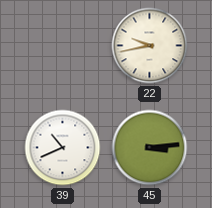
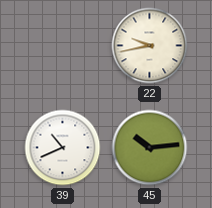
45: 3:14 -> 10:14 (150, 148)
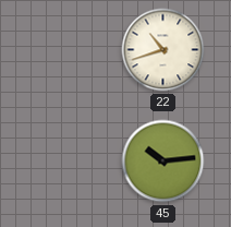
22: 9:43 -> 10:42 (163, 50)
39: 10:41 -> none (63, 148)
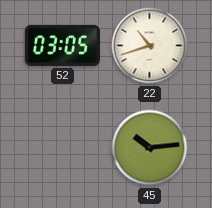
52: none -> 03:05 (62, 45)
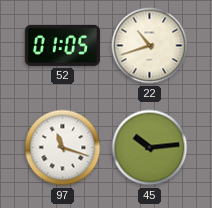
52: 03:05 -> 01:05 (62, 45)
97: none -> 11:18 (63, 148)
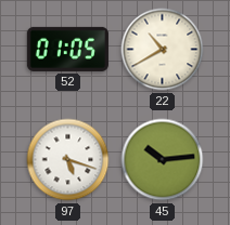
22: 10:42 -> 10:40 (163, 50)
97: 11:18 -> 5:18 (68, 160)
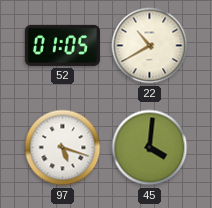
45: 10:14 -> 4:01 (150, 148)
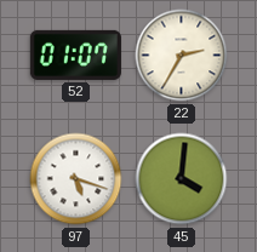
52: 01:05 -> 01:07 (75, 55)
22: 10:40 -> 2:35 (182, 56)
